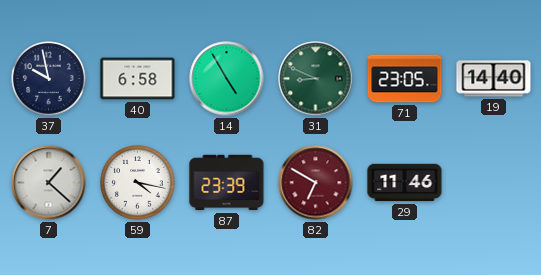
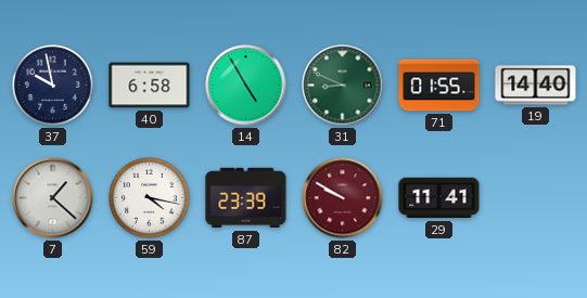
71: 23:05 -> 01:55 (439, 86)
82: 6:50 -> 9:50 (343, 198)
29: 11:46 -> 11:41 (439, 198)
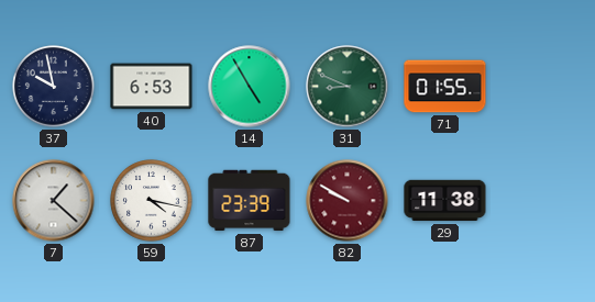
40: 6:58 -> 6:53 (152, 87)
19: 14:40 -> none (536, 86)
29: 11:41 -> 11:38 (445, 201)
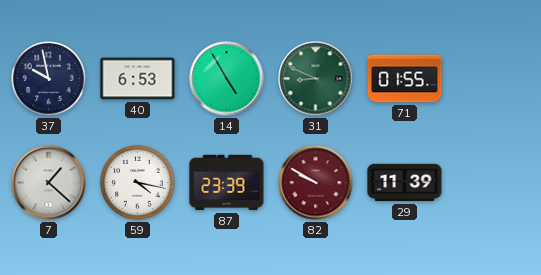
29: 11:38 -> 11:39 (405, 183)
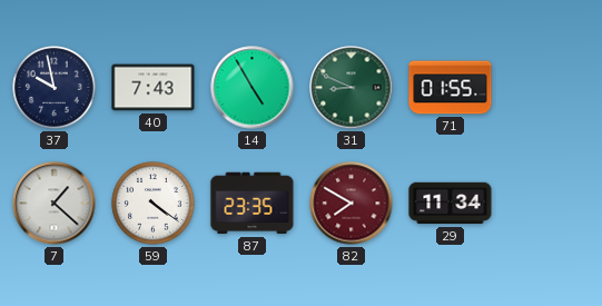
40: 6:53 -> 7:43 (154, 88)
59: 4:17 -> 4:21 (154, 204)
87: 23:39 -> 23:35 (253, 204)
82: 9:50 -> 7:50 (352, 204)
29: 11:39 -> 11:34 (451, 204)
